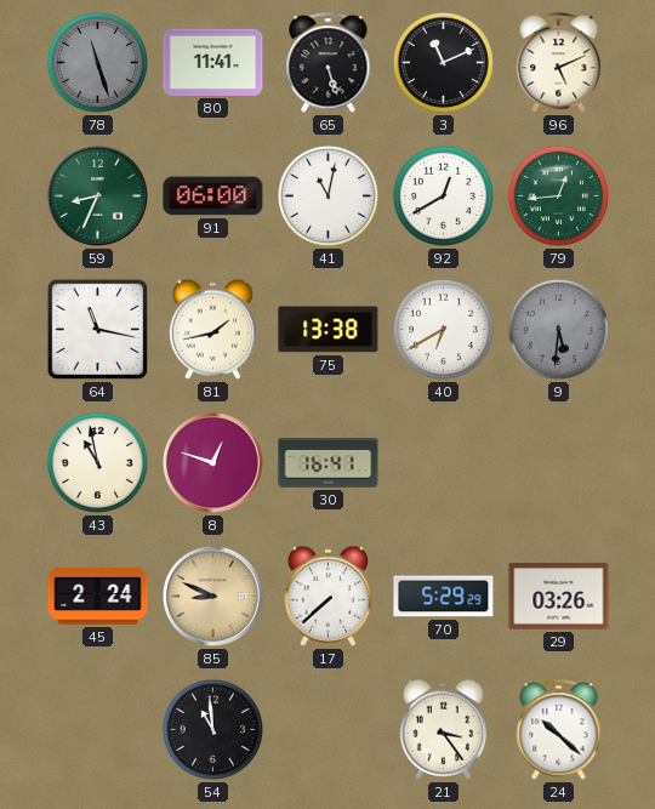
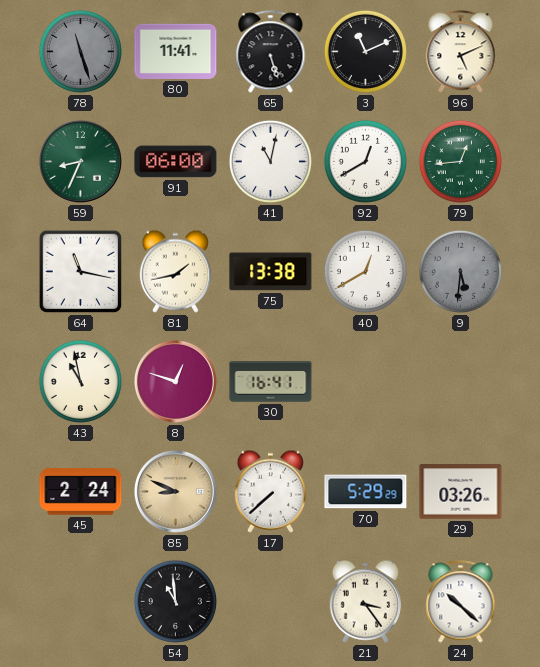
40: 6:40 -> 12:40 (365, 271)
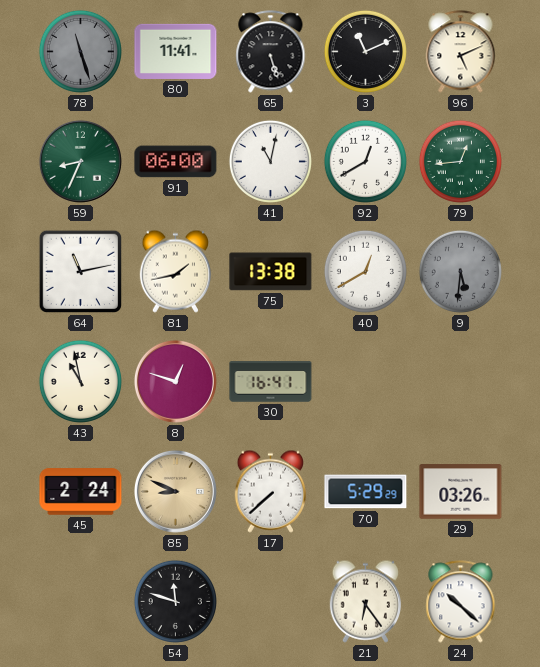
64: 11:17 -> 11:13 (81, 272)
54: 10:59 -> 11:48 (175, 601)
21: 3:24 -> 6:24 (366, 601)
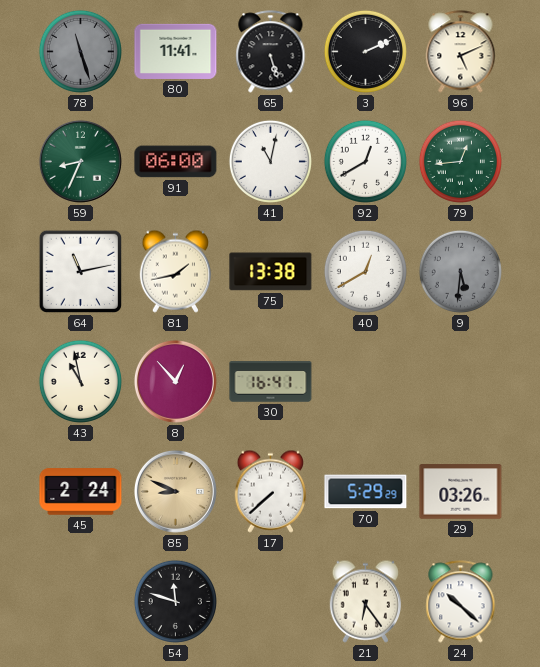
3: 11:11 -> 2:11 (365, 51)
8: 12:48 -> 12:53 (175, 381)
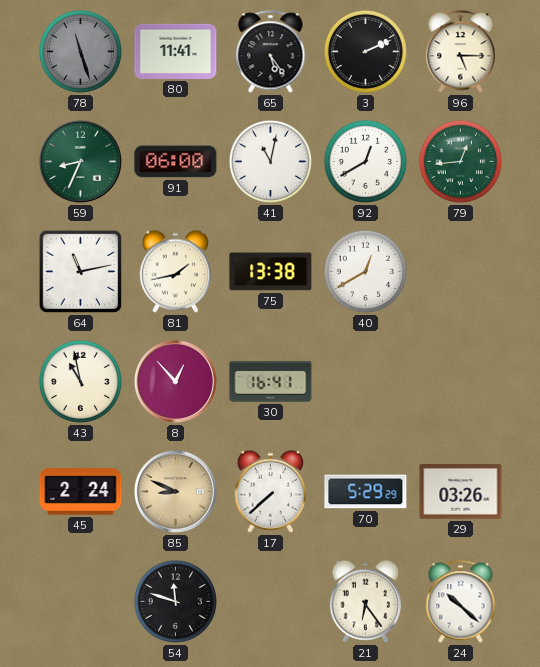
65: 5:27 -> 5:24 (271, 52)
96: 5:11 -> 5:15 (461, 52)
9: 5:31 -> none (460, 271)
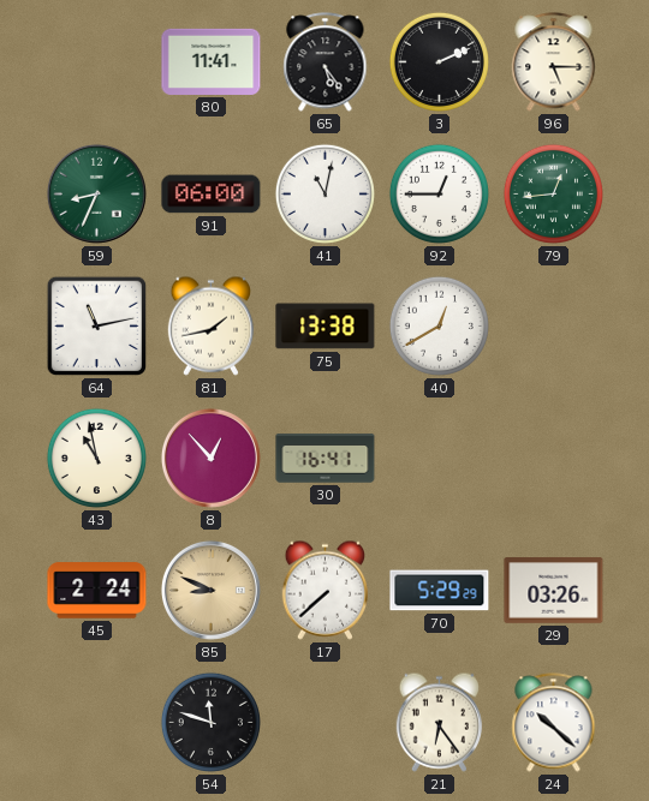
78: 11:27 -> none (80, 51)
92: 12:40 -> 12:45 (439, 193)
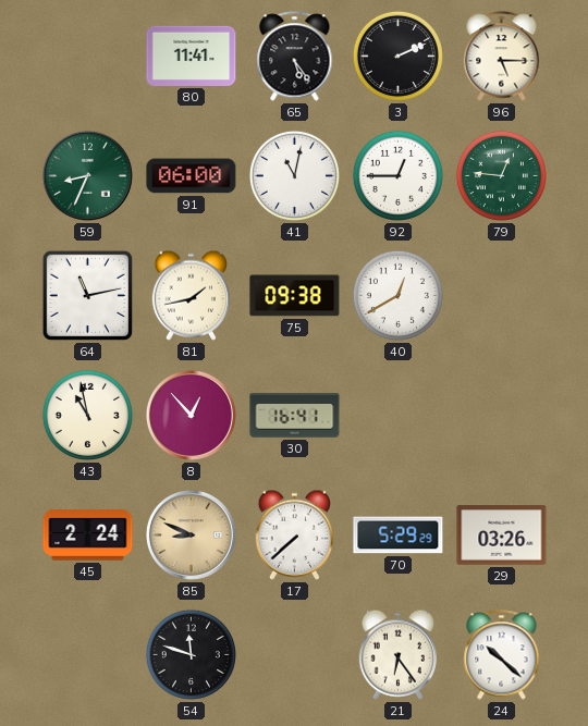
79: 12:44 -> 12:46 (501, 175)
75: 13:38 -> 09:38 (295, 296)
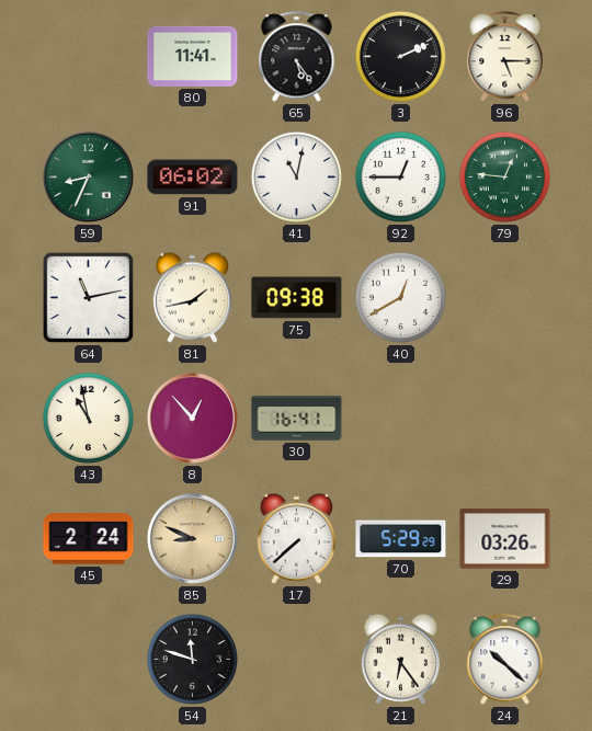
91: 06:00 -> 06:02 (193, 178)
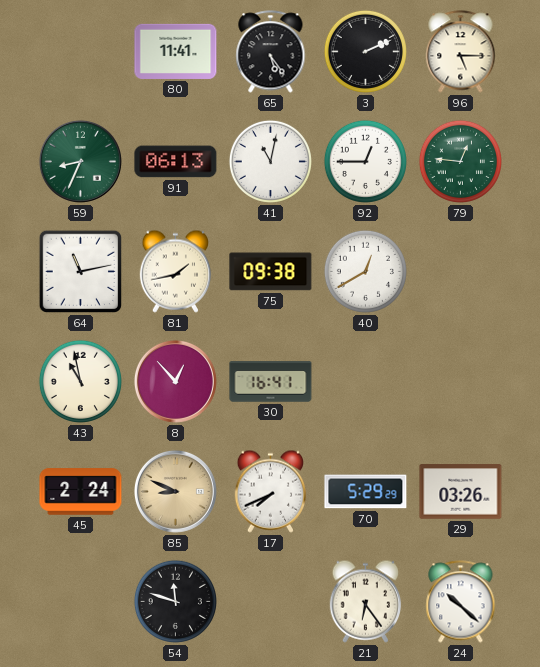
91: 06:02 -> 06:13 (176, 162)
17: 7:38 -> 7:41 (271, 491)
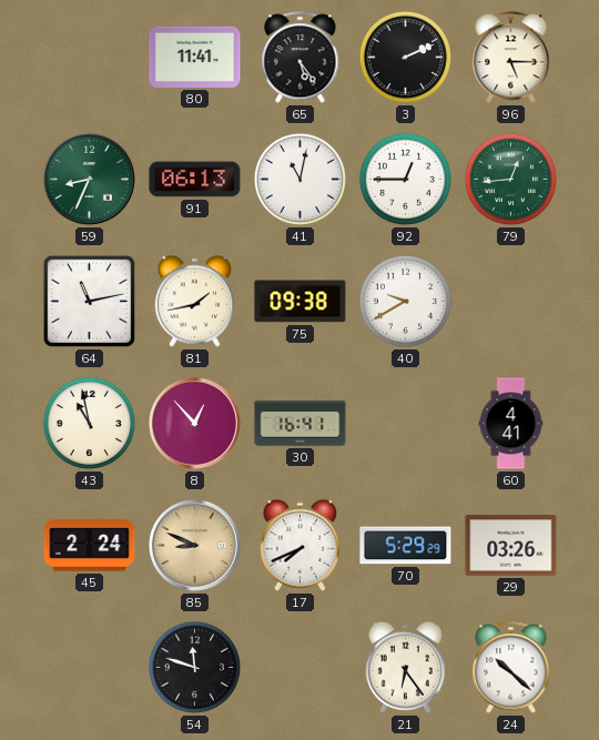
79: 12:46 -> 12:44 (510, 179)
40: 12:40 -> 9:40 (405, 301)
60: none -> 4:41 (511, 424)
